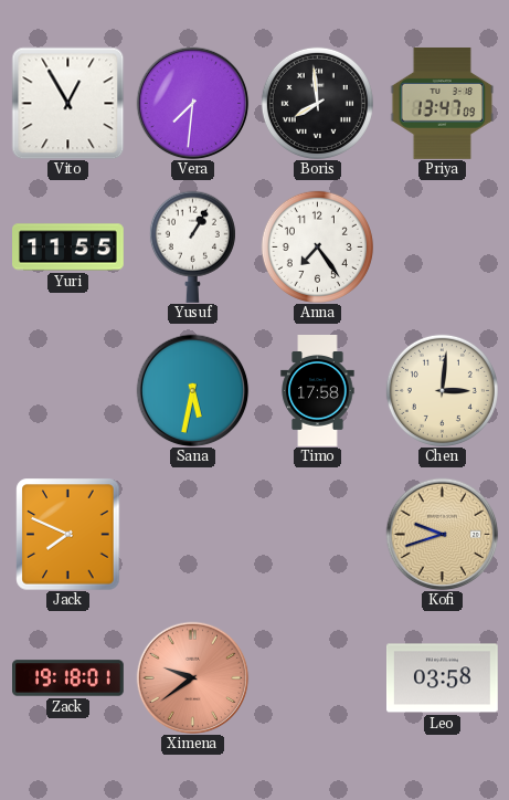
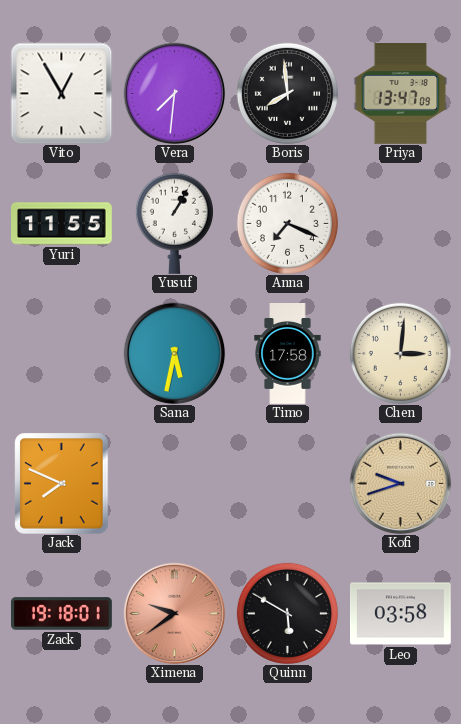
Anna: 7:24 -> 7:19 (287, 223)
Quinn: none -> 5:50 (287, 613)
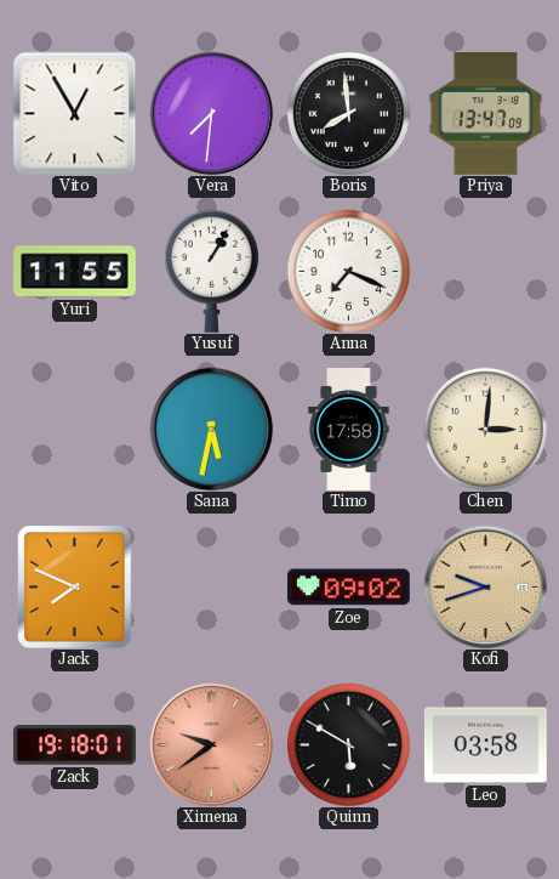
Zoe: none -> 09:02 (348, 588)
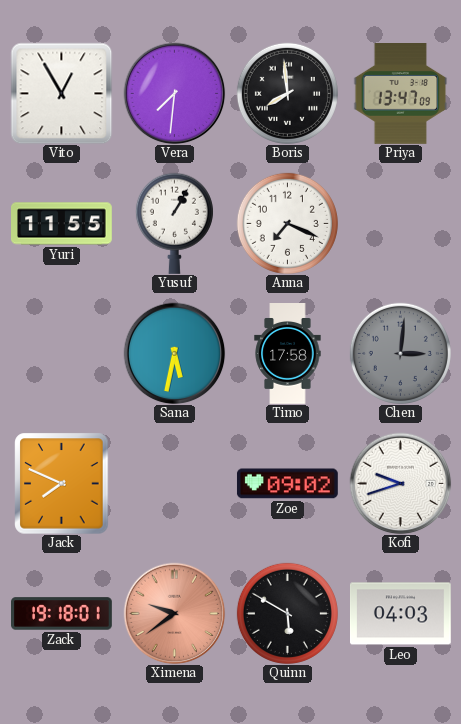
Chen dial: cream -> grey (400, 353)
Kofi dial: champagne -> white (400, 483)
Leo: 03:58 -> 04:03 (401, 614)
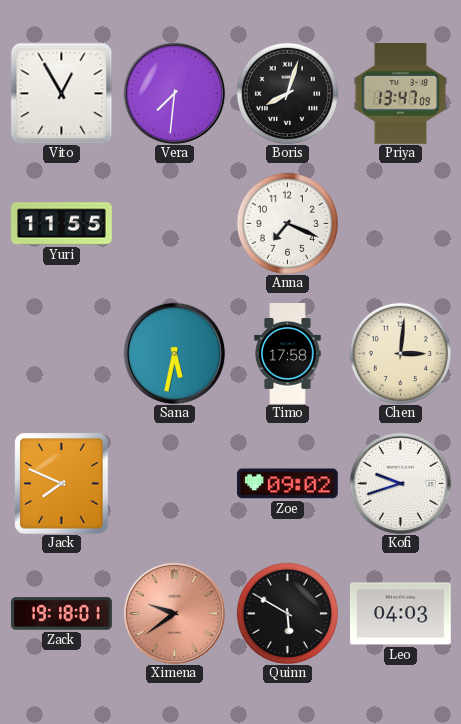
Boris: 7:59 -> 8:03 (287, 93)
Yusuf: 1:05 -> none (174, 223)
Chen dial: grey -> cream (400, 353)
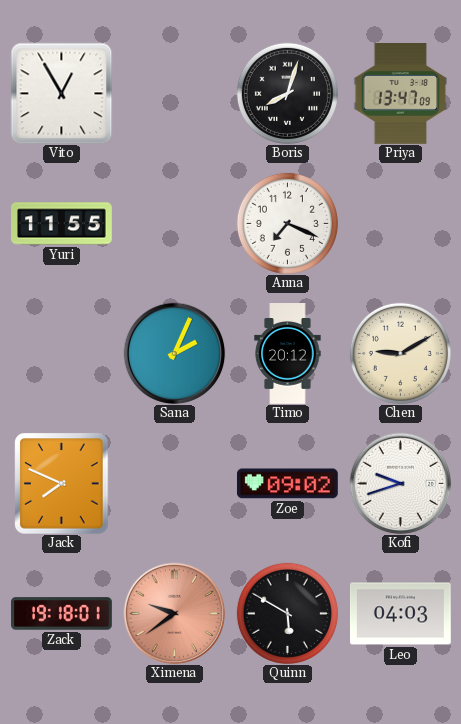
Vera: 7:31 -> none (174, 93)
Sana: 5:32 -> 2:04 (174, 353)
Timo: 17:58 -> 20:12 (288, 354)
Chen: 3:01 -> 9:10 (400, 353)
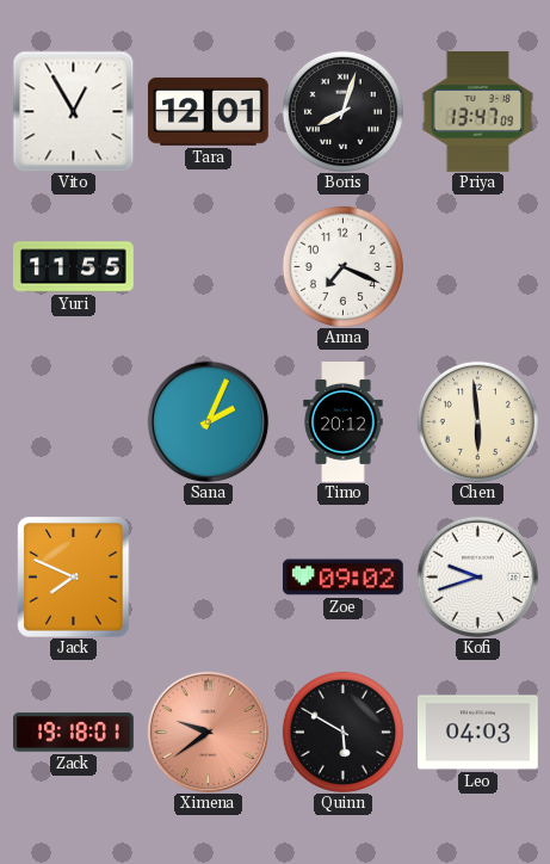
Tara: none -> 12:01 (208, 111)
Chen: 9:10 -> 5:59 (477, 421)
